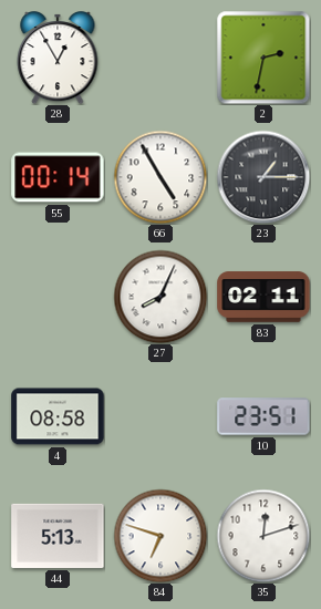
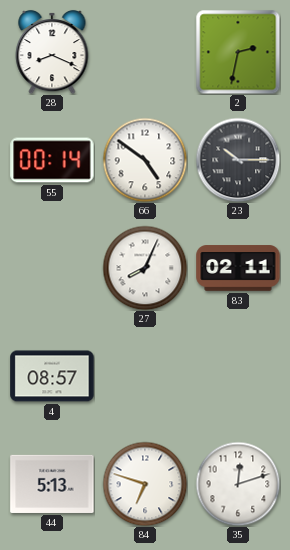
28: 12:55 -> 8:19 (52, 52)
66: 4:55 -> 4:51 (145, 160)
23: 1:15 -> 10:15 (238, 160)
4: 08:58 -> 08:57 (52, 376)
10: 23:51 -> none (263, 416)
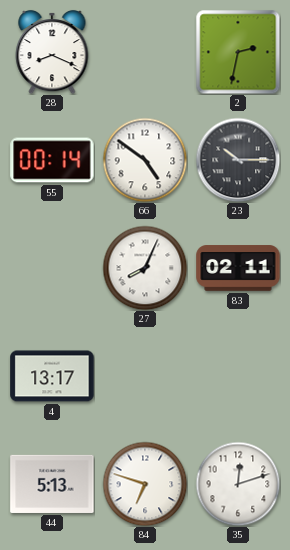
4: 08:57 -> 13:17 (52, 376)
